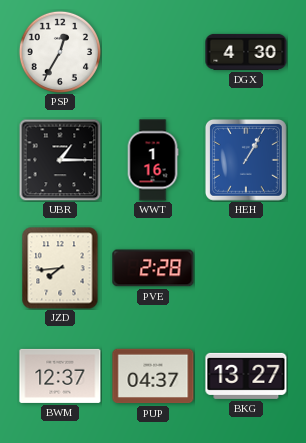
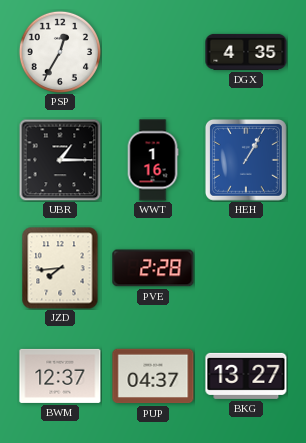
DGX: 4:30 -> 4:35 (246, 52)
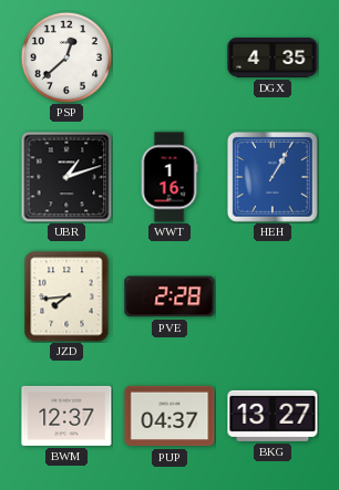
PSP: 12:35 -> 12:38 (66, 58)
UBR: 1:15 -> 1:12 (66, 177)
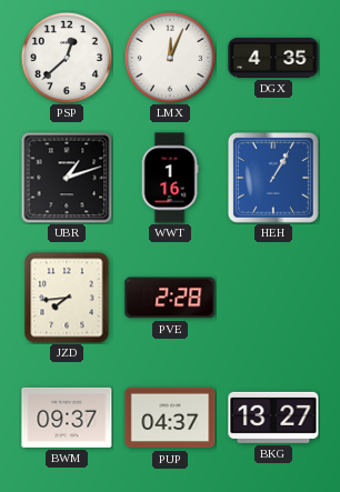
LMX: none -> 12:04 (170, 58)
BWM: 12:37 -> 09:37 (67, 418)
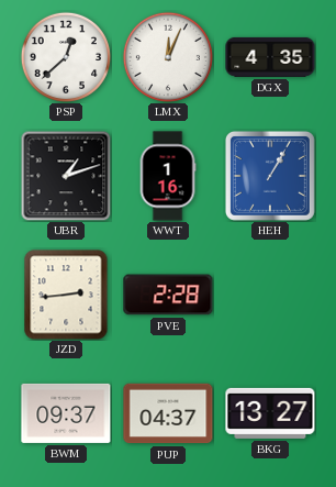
JZD: 7:44 -> 2:44 (66, 295)
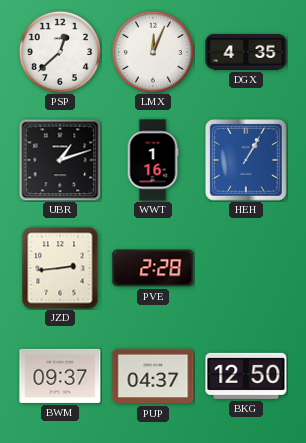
BKG: 13:27 -> 12:50 (246, 376)
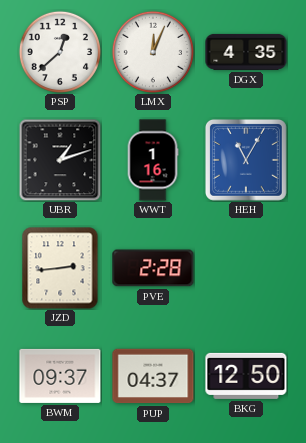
HEH: 1:05 -> 11:05 (246, 160)
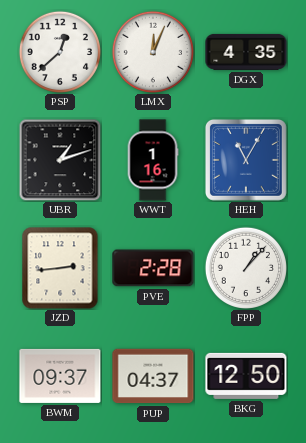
FPP: none -> 1:07 (246, 268)
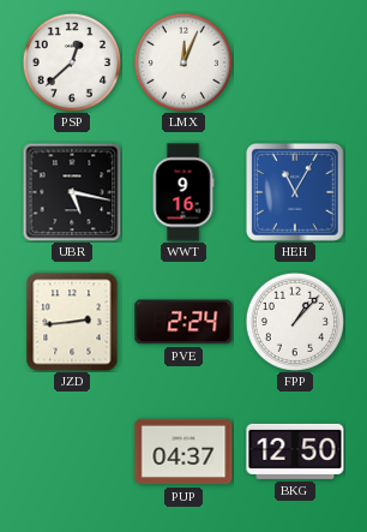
DGX: 4:35 -> none (246, 52)
UBR: 1:12 -> 5:17 (72, 192)
WWT: 1:16 -> 9:16 (183, 192)
PVE: 2:28 -> 2:24 (183, 322)
BWM: 09:37 -> none (60, 376)
